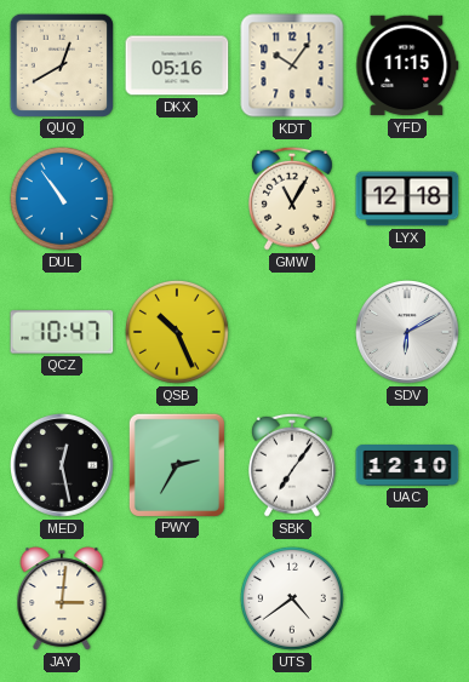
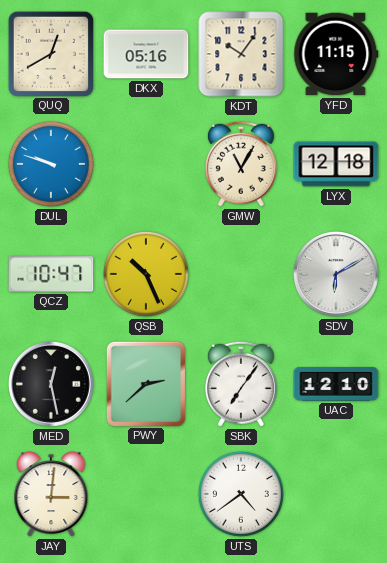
DUL: 10:54 -> 9:48 (51, 164)
PWY: 2:35 -> 2:38 (146, 383)
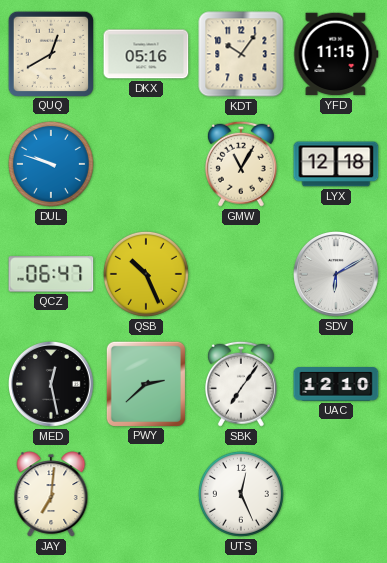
QCZ: 10:47 -> 06:47 (51, 274)
JAY: 3:01 -> 7:01 (51, 494)
UTS: 4:39 -> 12:26 (241, 494)
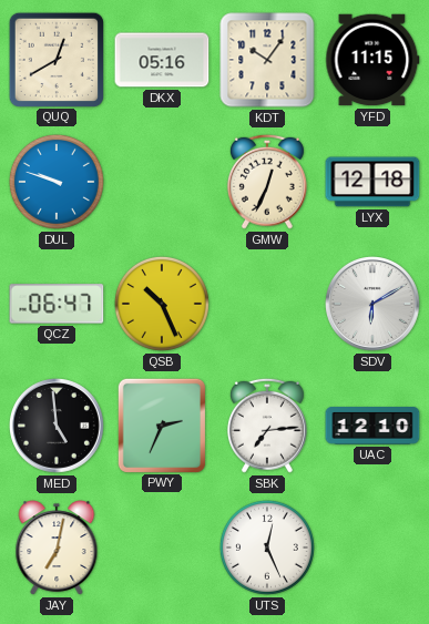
GMW: 11:05 -> 12:34 (267, 182)
MED: 12:28 -> 4:59 (58, 427)
PWY: 2:38 -> 2:34 (162, 424)
SBK: 7:06 -> 7:14 (267, 426)
JAY: 7:01 -> 7:02 (57, 548)
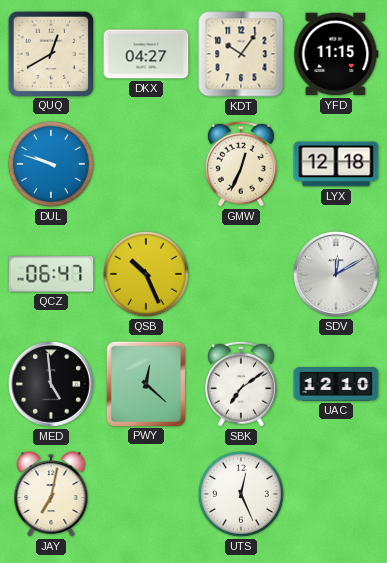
DKX: 05:16 -> 04:27 (146, 54)
SDV: 6:10 -> 12:10 (337, 275)
PWY: 2:34 -> 12:22 (146, 383)
SBK: 7:14 -> 7:09 (241, 384)
